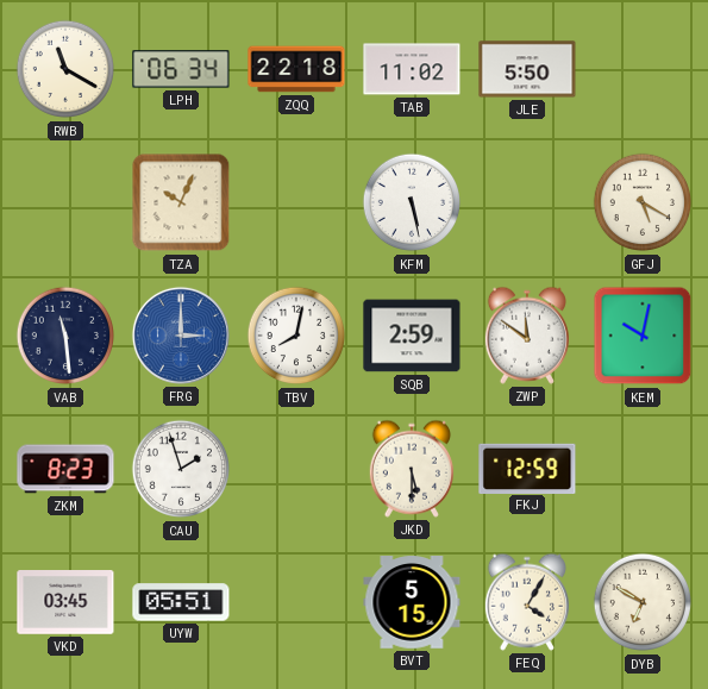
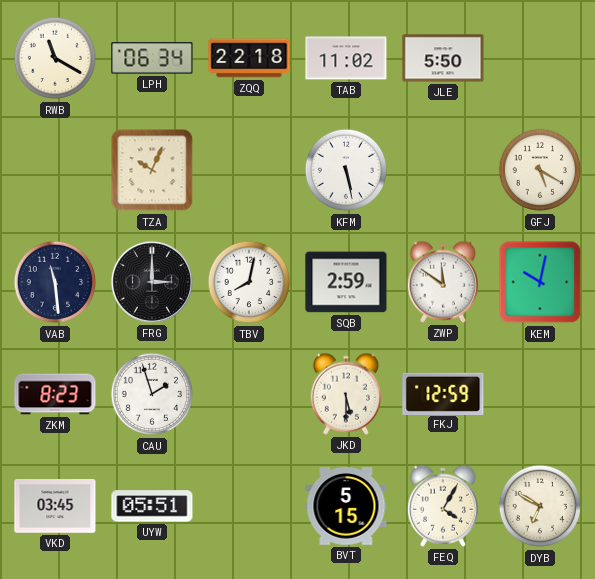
FRG dial: blue -> black (152, 282)
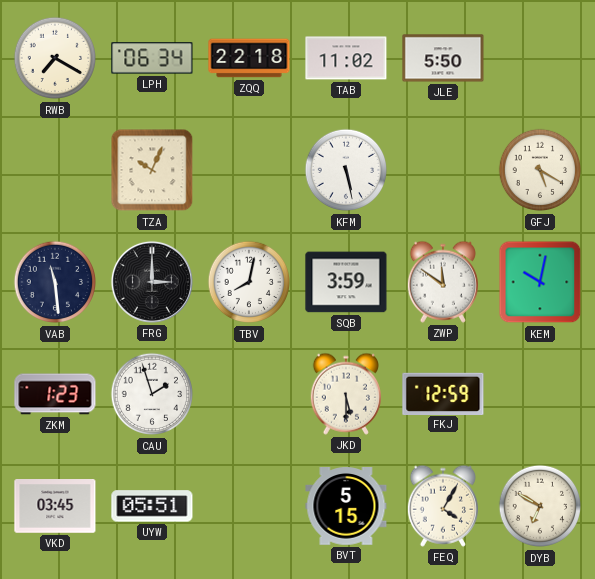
RWB: 11:20 -> 7:20 (55, 58)
SQB: 2:59 -> 3:59 (346, 282)
ZKM: 8:23 -> 1:23 (55, 394)
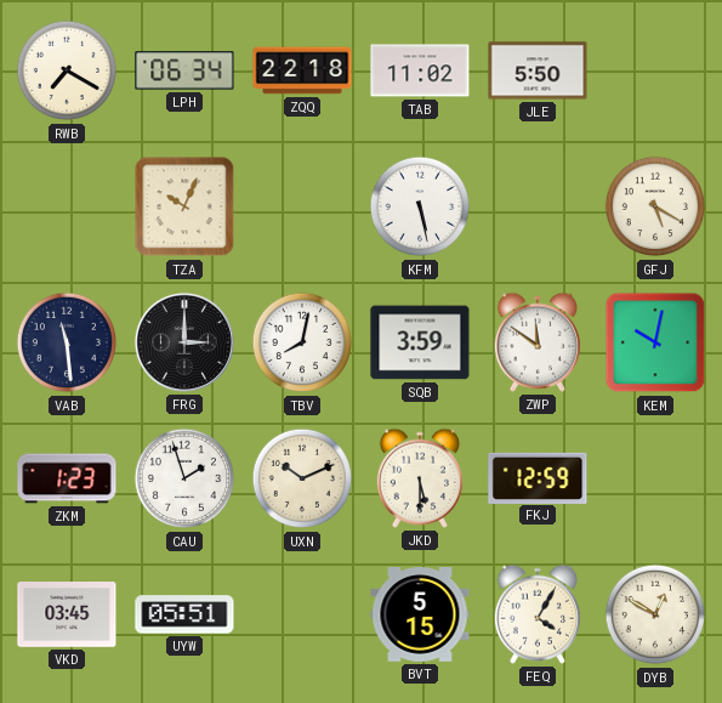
UXN: none -> 10:11 (302, 478)
DYB: 6:50 -> 12:50 (655, 614)
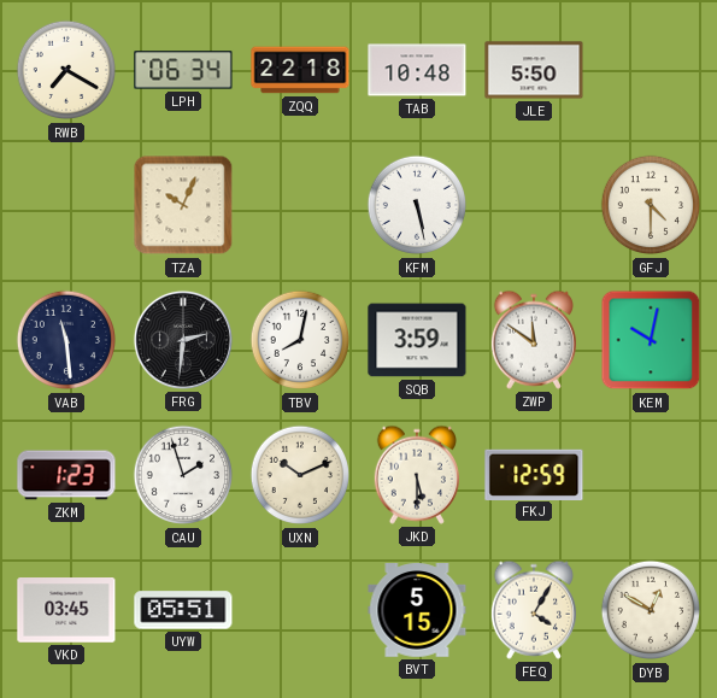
TAB: 11:02 -> 10:48 (417, 70)
GFJ: 5:20 -> 4:30 (651, 205)
FRG: 3:00 -> 2:31 (183, 340)
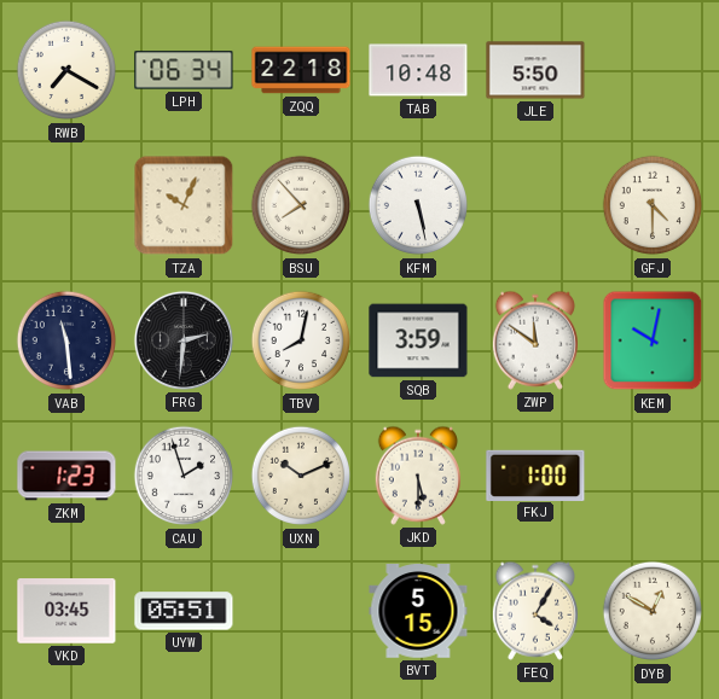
BSU: none -> 7:53 (301, 205)
FKJ: 12:59 -> 1:00 (535, 474)
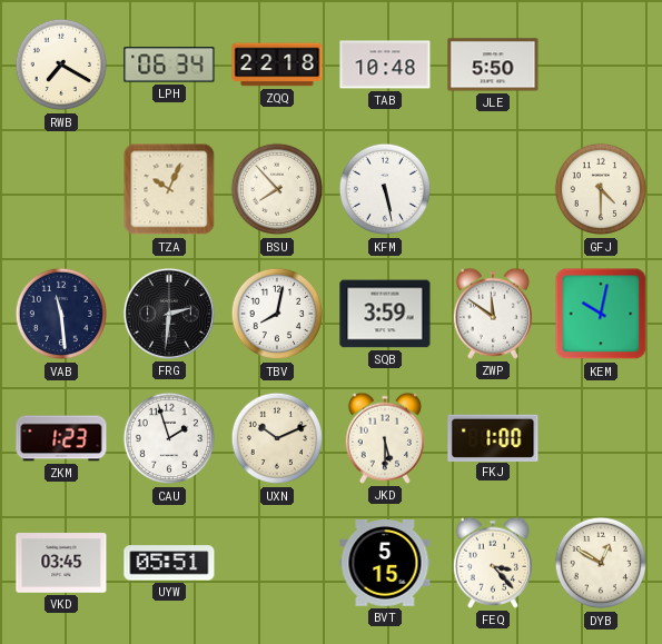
FEQ: 4:05 -> 3:23 (492, 563)
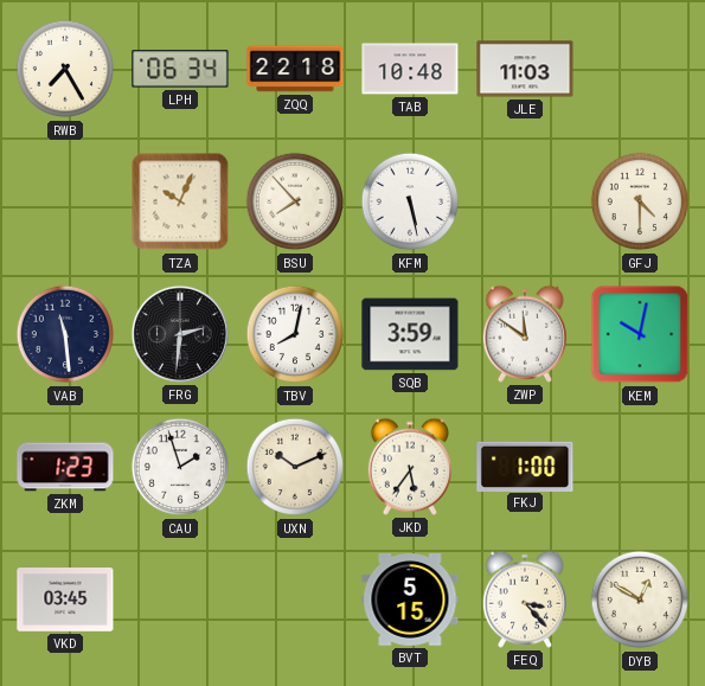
RWB: 7:20 -> 7:25 (65, 69)
JLE: 5:50 -> 11:03 (525, 69)
JKD: 5:30 -> 5:36 (409, 467)
UYW: 05:51 -> none (169, 563)
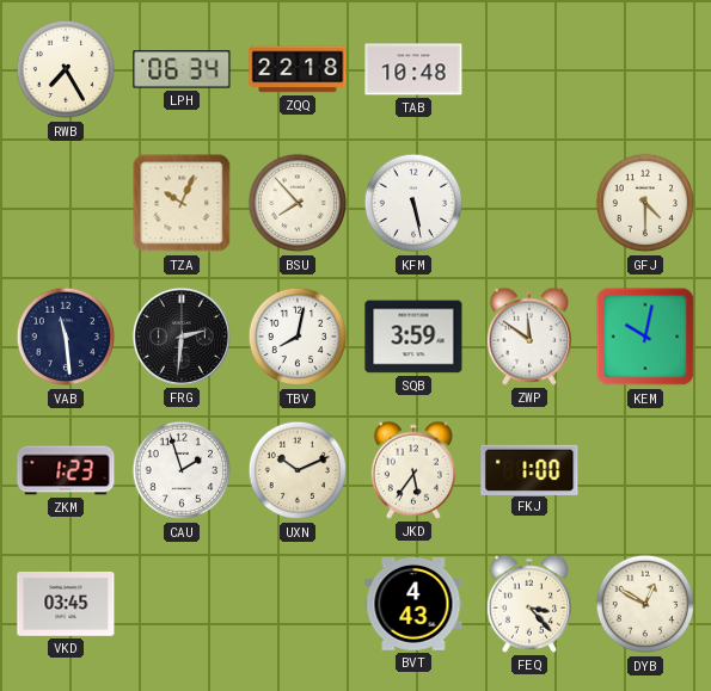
JLE: 11:03 -> none (525, 69)
BVT: 5:15 -> 4:43 (413, 604)
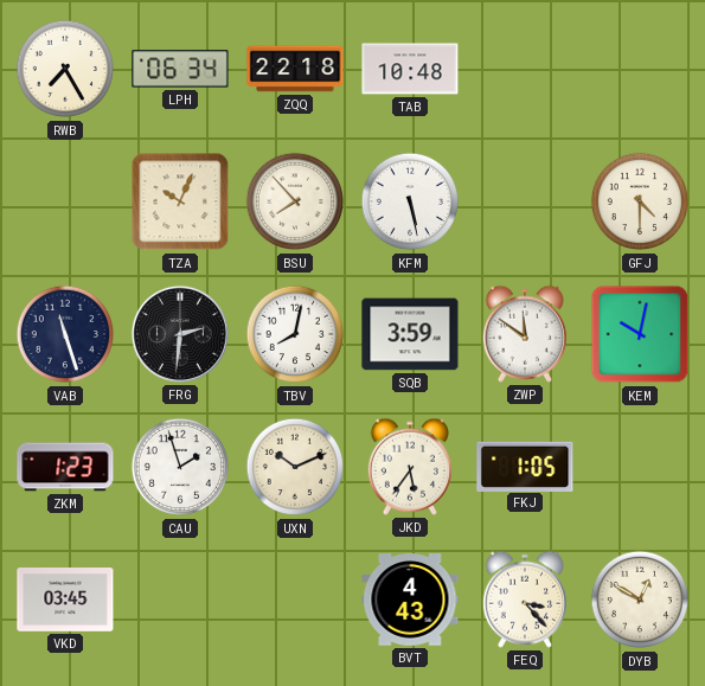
VAB: 11:29 -> 11:27 (65, 334)
FKJ: 1:00 -> 1:05 (525, 466)
